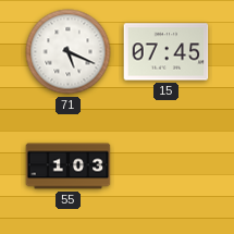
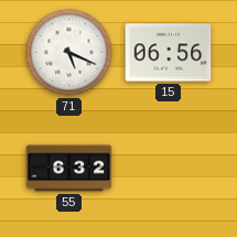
15: 07:45 -> 06:56 (169, 53)
55: 1:03 -> 6:32 (69, 169)
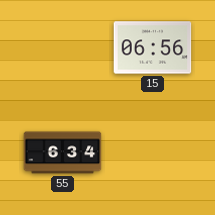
71: 5:19 -> none (69, 53)
55: 6:32 -> 6:34 (63, 153)
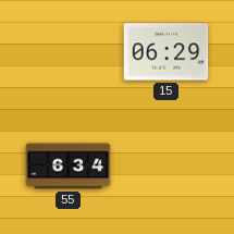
15: 06:56 -> 06:29 (167, 52)
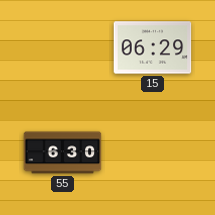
55: 6:34 -> 6:30 (63, 153)
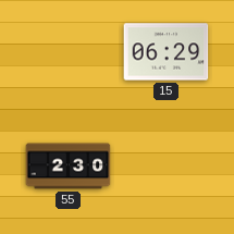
55: 6:30 -> 2:30 (69, 167)
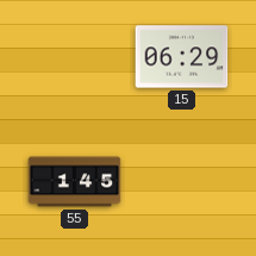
55: 2:30 -> 1:45 (75, 182)
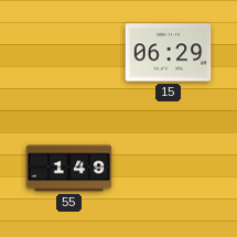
55: 1:45 -> 1:49 (69, 169)
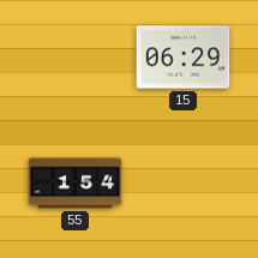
55: 1:49 -> 1:54 (76, 184)
